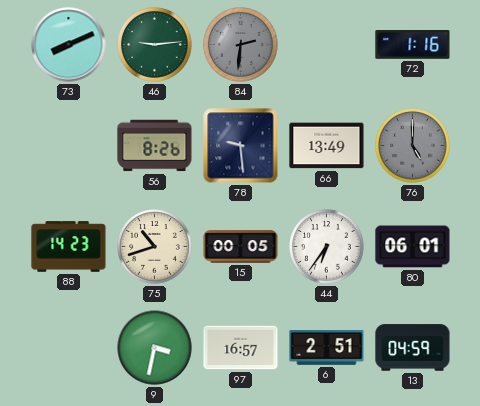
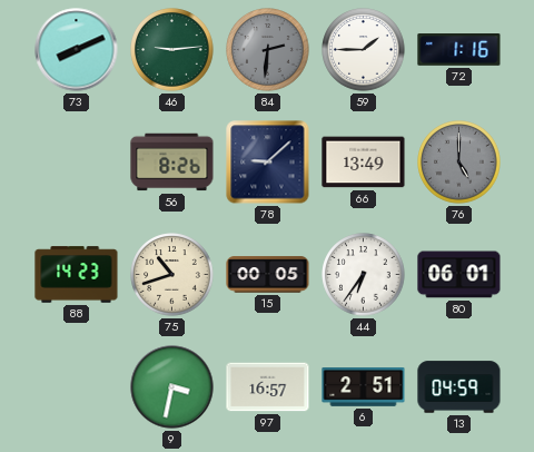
59: none -> 1:45 (364, 50)
78: 9:29 -> 9:08 (268, 163)
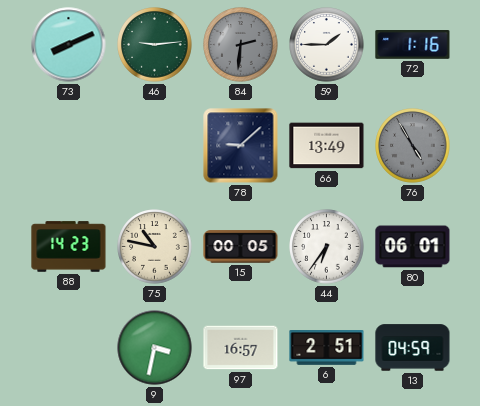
56: 8:26 -> none (172, 163)
76: 5:00 -> 4:55 (413, 146)
75: 10:42 -> 10:47 (155, 247)
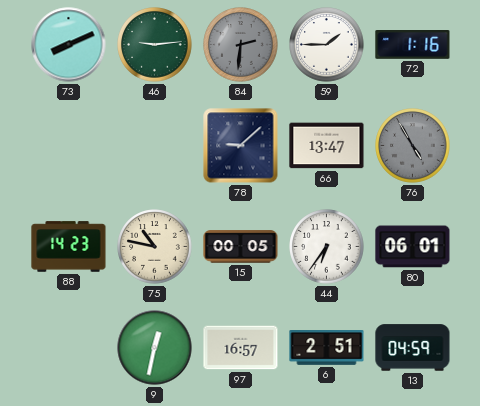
66: 13:49 -> 13:47 (327, 146)
9: 3:32 -> 12:32 (155, 348)
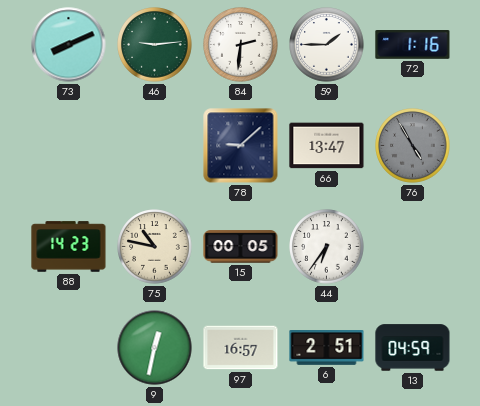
84 dial: grey -> white (241, 45)
80: 06:01 -> none (413, 247)
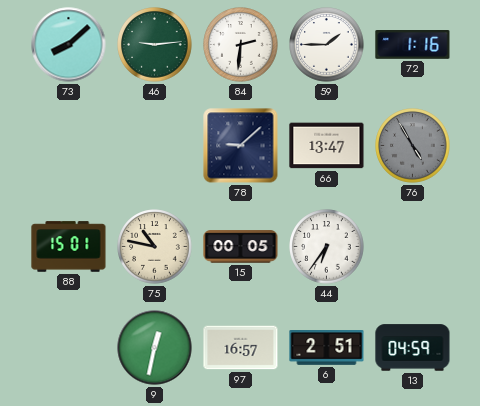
73: 8:11 -> 8:08 (69, 45)
88: 14:23 -> 15:01 (69, 247)
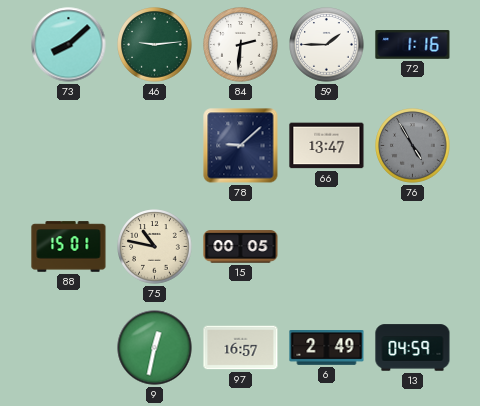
44: 6:36 -> none (327, 247)
6: 2:51 -> 2:49 (327, 348)
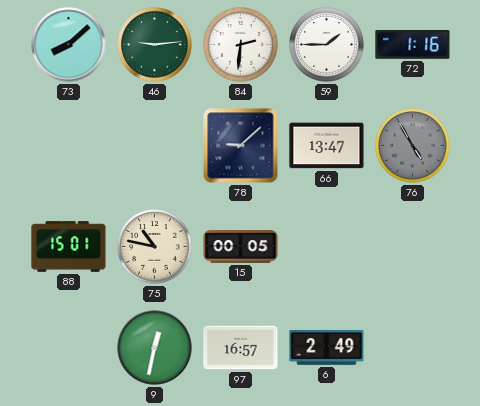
13: 04:59 -> none (413, 348)
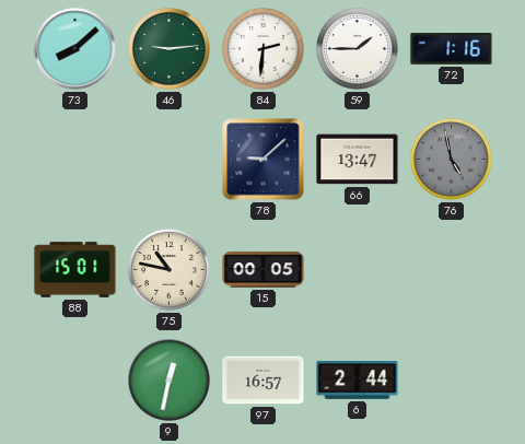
76: 4:55 -> 4:58 (452, 160)
6: 2:49 -> 2:44 (358, 381)
